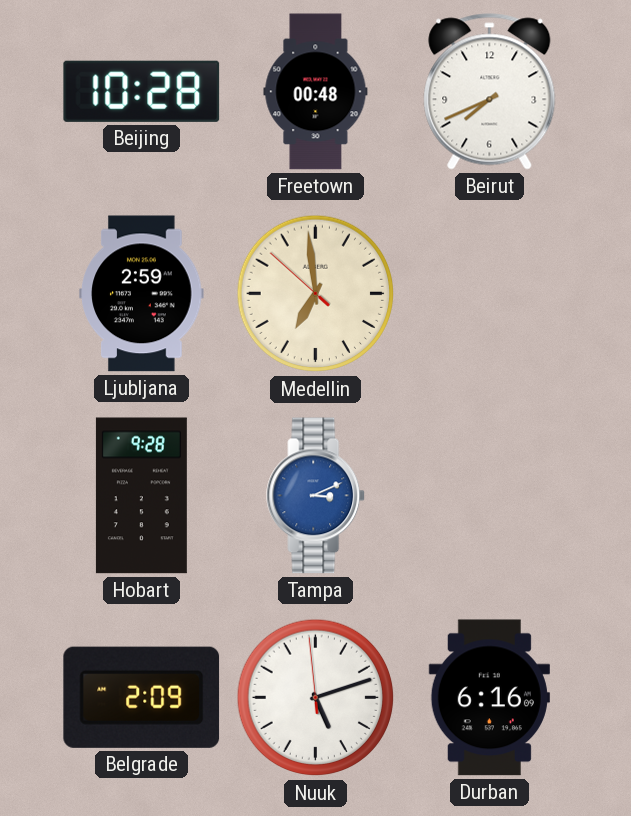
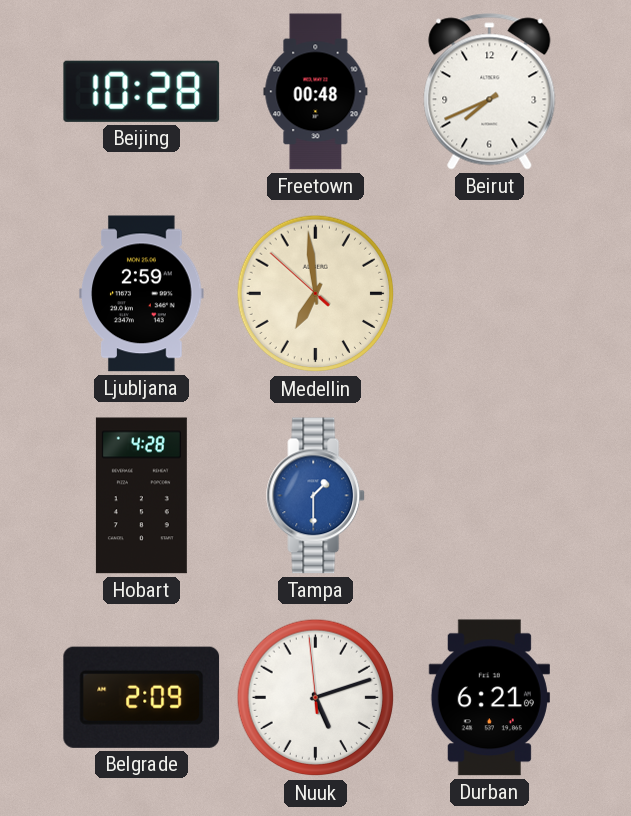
Hobart: 9:28 -> 4:28 (141, 496)
Tampa: 3:11 -> 1:30 (316, 496)
Durban: 6:16 -> 6:21 (489, 698)
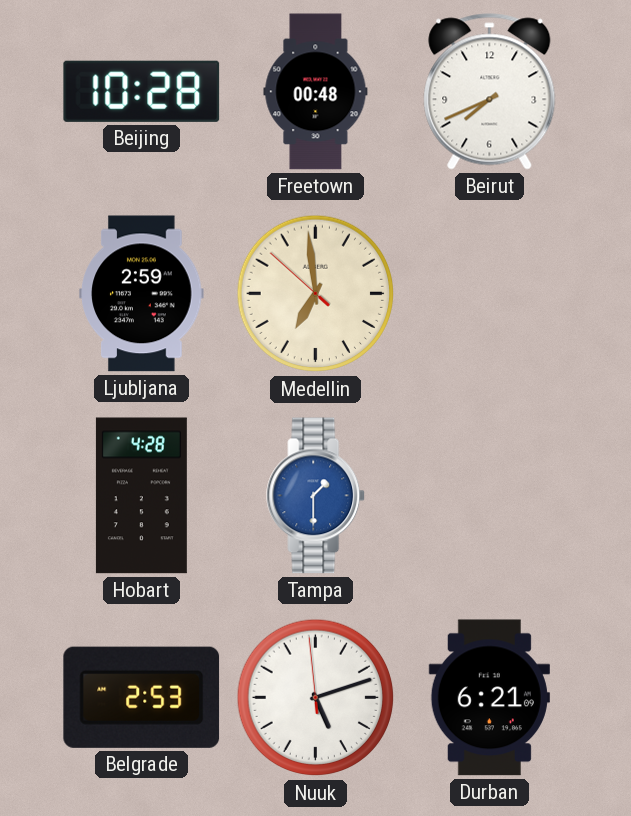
Belgrade: 2:09 -> 2:53 (142, 697)
